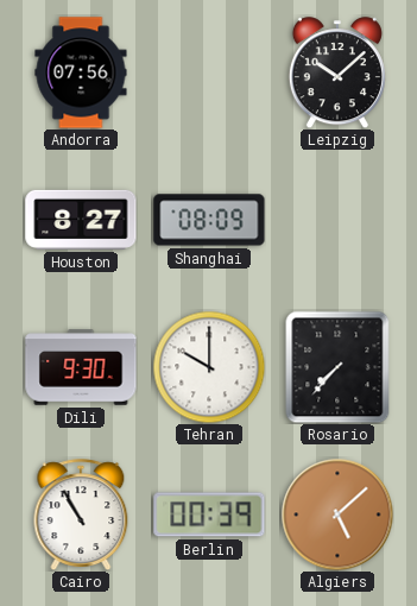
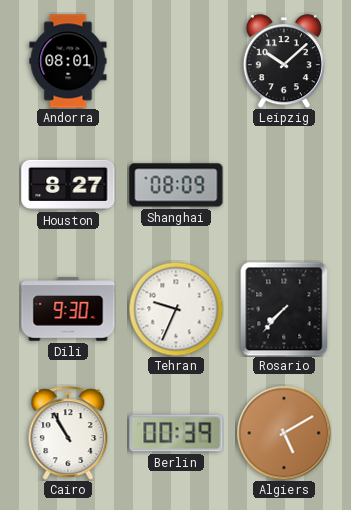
Andorra: 07:56 -> 08:01 (68, 61)
Tehran: 10:00 -> 9:34 (176, 309)
Algiers: 5:08 -> 5:10 (284, 433)
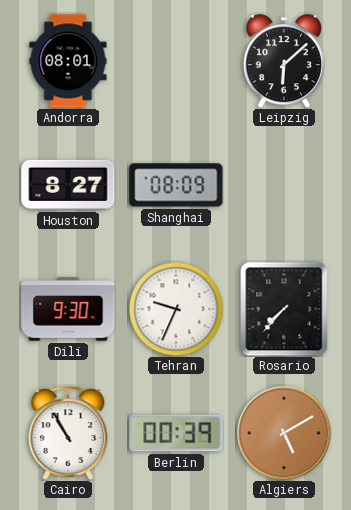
Leipzig: 10:08 -> 6:08 (284, 61)
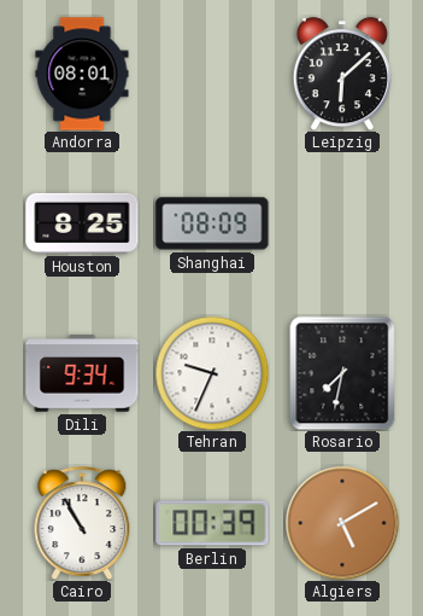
Houston: 8:27 -> 8:25 (82, 223)
Dili: 9:30 -> 9:34 (82, 373)
Rosario: 7:37 -> 7:32 (342, 373)
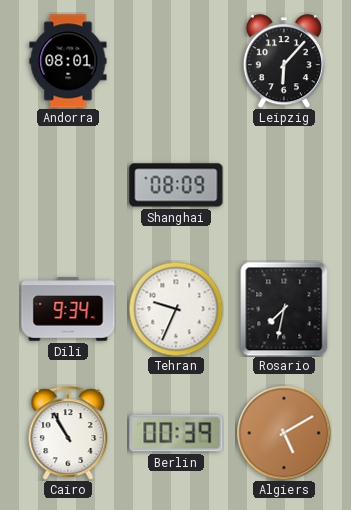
Leipzig: 6:08 -> 6:07 (284, 61)
Houston: 8:25 -> none (82, 223)
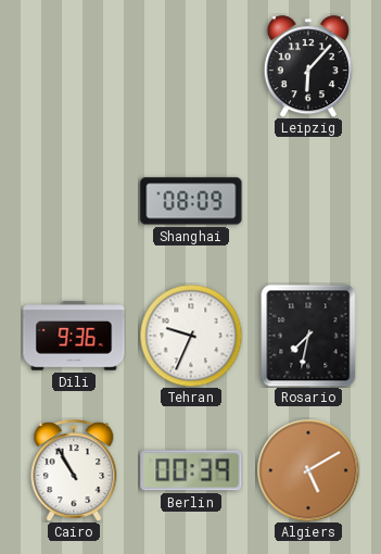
Andorra: 08:01 -> none (68, 61)
Dili: 9:34 -> 9:36 (74, 336)
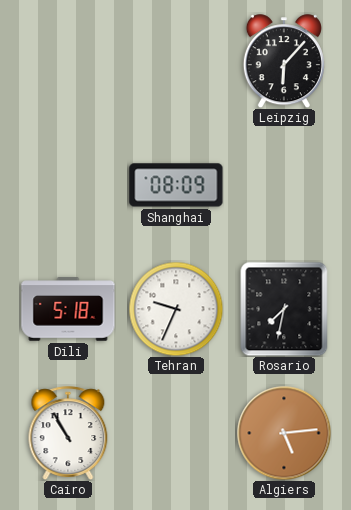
Dili: 9:36 -> 5:18 (68, 309)
Berlin: 00:39 -> none (191, 470)
Algiers: 5:10 -> 5:14 (284, 433)
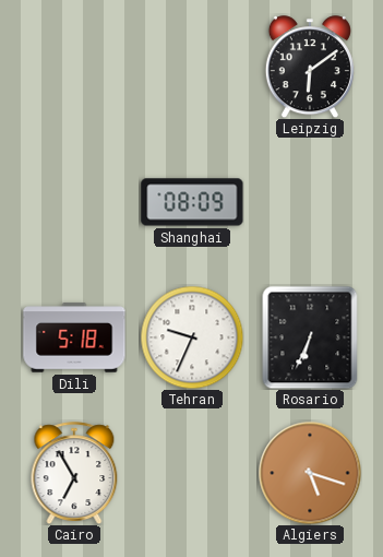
Leipzig: 6:07 -> 6:09 (310, 67)
Rosario: 7:32 -> 6:34 (310, 337)
Cairo: 10:55 -> 6:55 (74, 473)
Algiers: 5:14 -> 5:18 (310, 473)
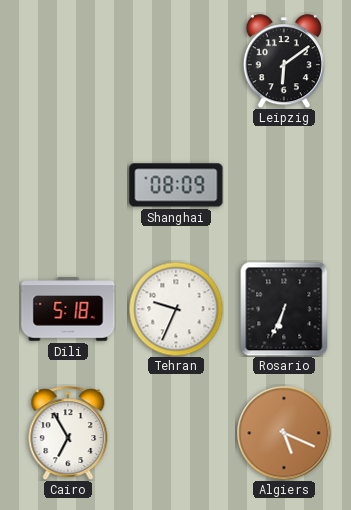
Algiers: 5:18 -> 5:19 (284, 433)
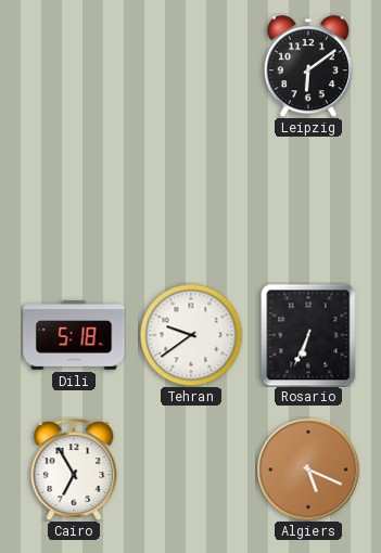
Shanghai: 08:09 -> none (176, 185)
Tehran: 9:34 -> 9:39 (191, 335)
